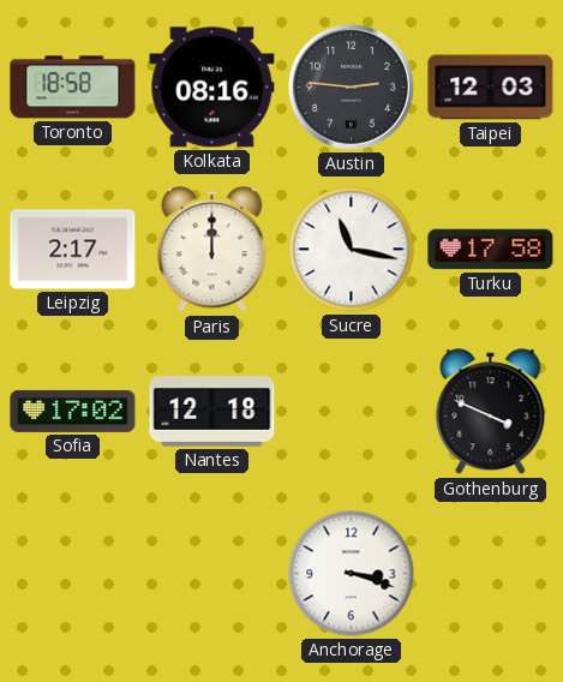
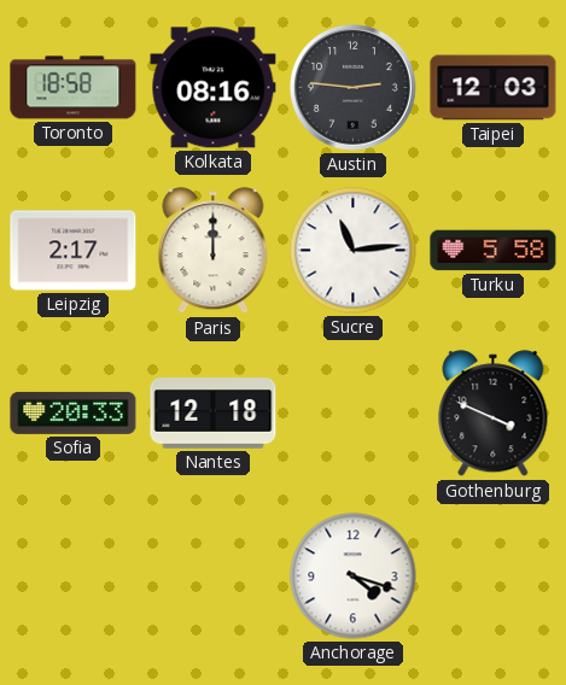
Sucre: 11:17 -> 11:14 (354, 251)
Turku: 17:58 -> 5:58 (494, 251)
Sofia: 17:02 -> 20:33 (74, 412)
Anchorage: 3:18 -> 4:18 (354, 576)
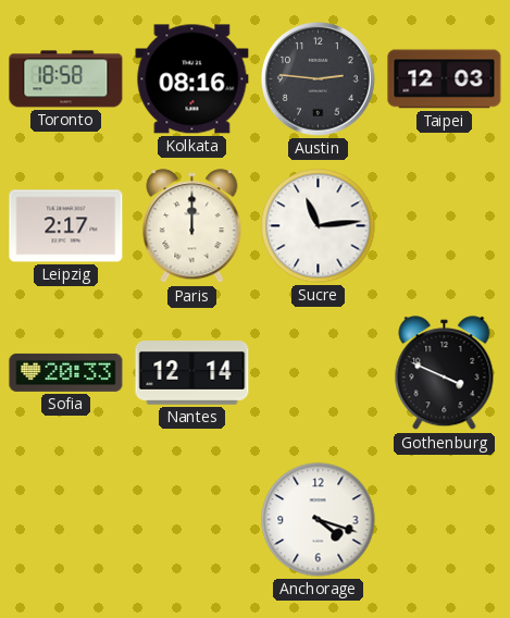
Turku: 5:58 -> none (494, 251)
Nantes: 12:18 -> 12:14 (192, 373)
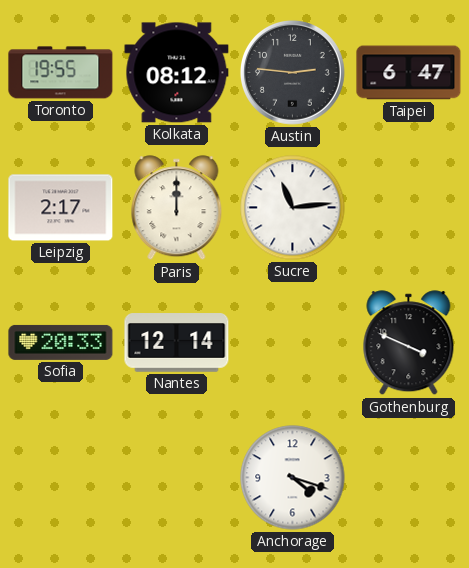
Toronto: 18:58 -> 19:55 (61, 73)
Kolkata: 08:16 -> 08:12 (177, 73)
Taipei: 12:03 -> 6:47 (409, 73)
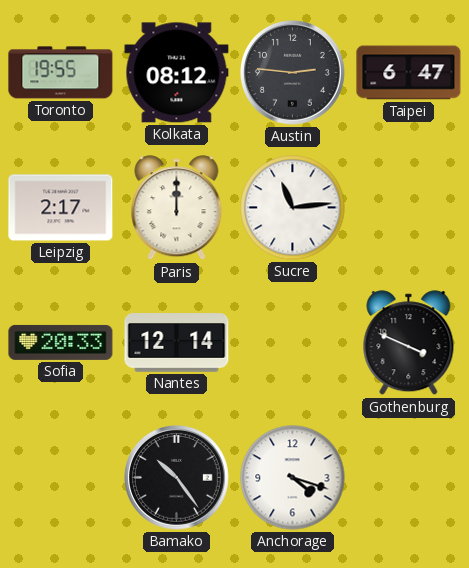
Bamako: none -> 10:24 (176, 477)
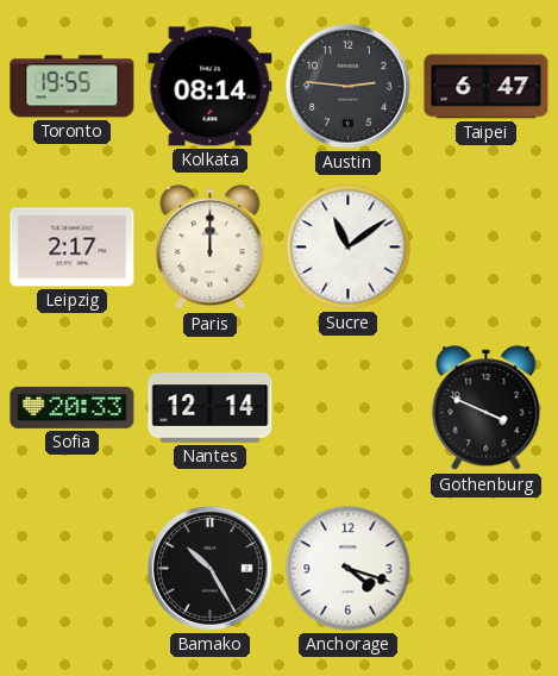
Kolkata: 08:12 -> 08:14 (211, 87)
Sucre: 11:14 -> 11:09 (349, 248)
Bamako: 10:24 -> 10:25 (209, 568)
